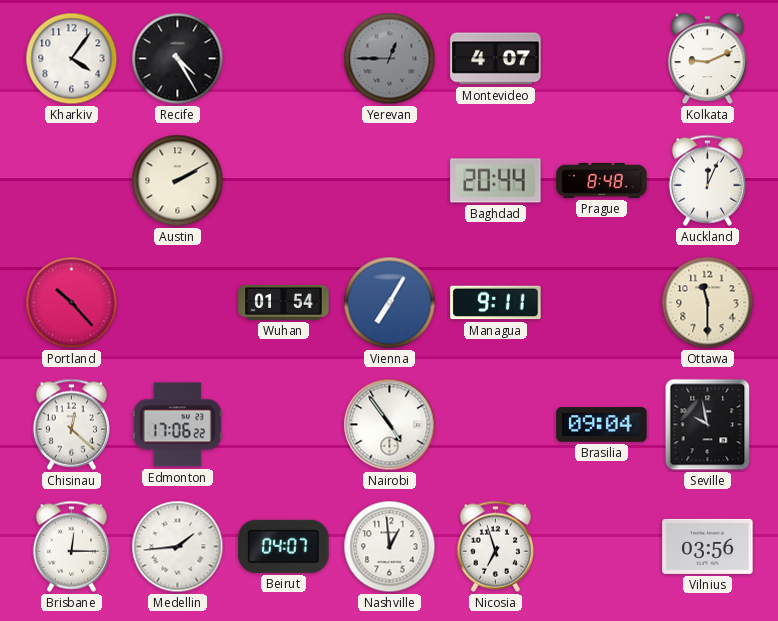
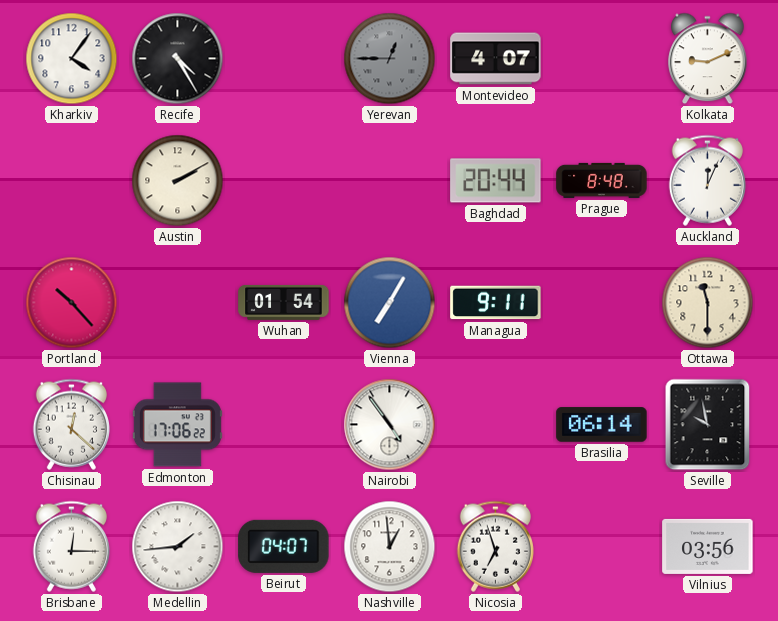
Brasilia: 09:04 -> 06:14 (602, 425)
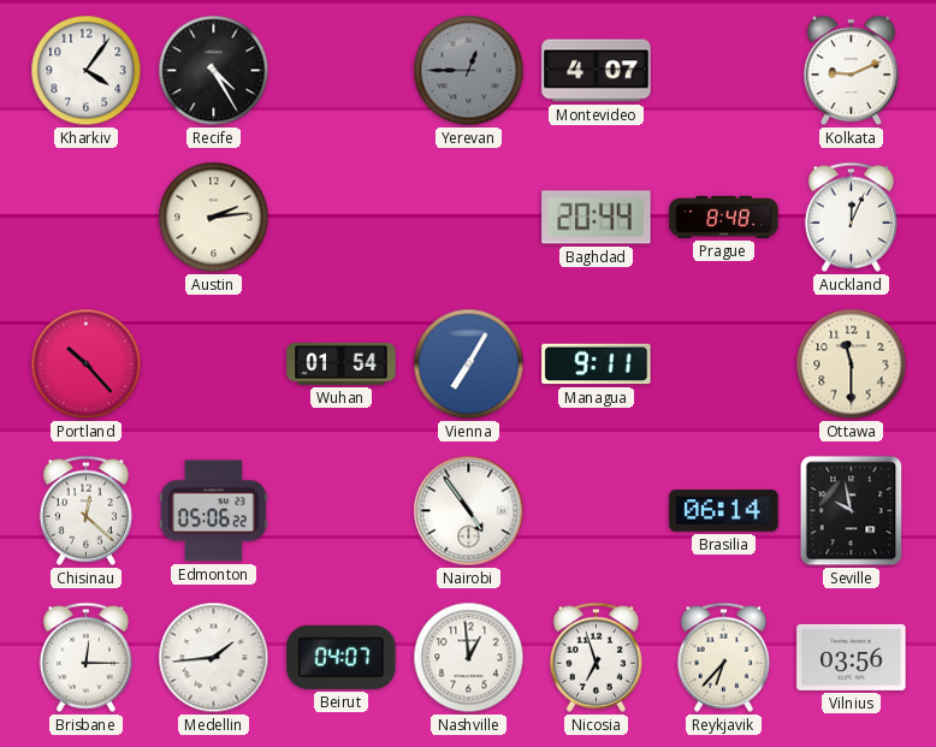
Austin: 2:10 -> 2:14 (214, 218)
Edmonton: 17:06 -> 05:06 (213, 511)
Reykjavik: none -> 6:37 (723, 657)
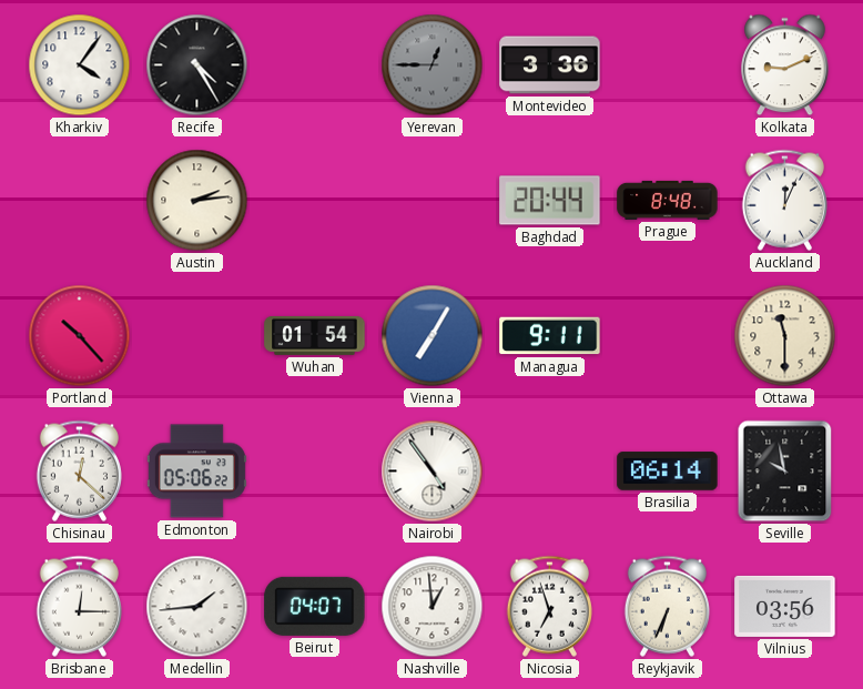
Montevideo: 4:07 -> 3:36 (550, 65)
Reykjavik: 6:37 -> 6:34 (667, 606)
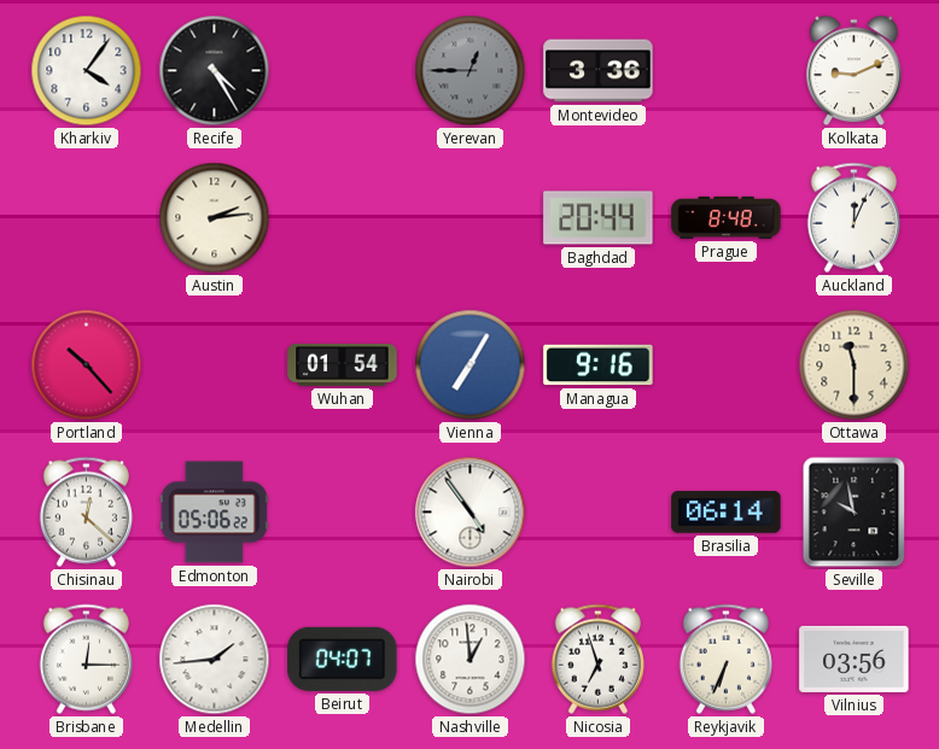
Managua: 9:11 -> 9:16 (599, 365)
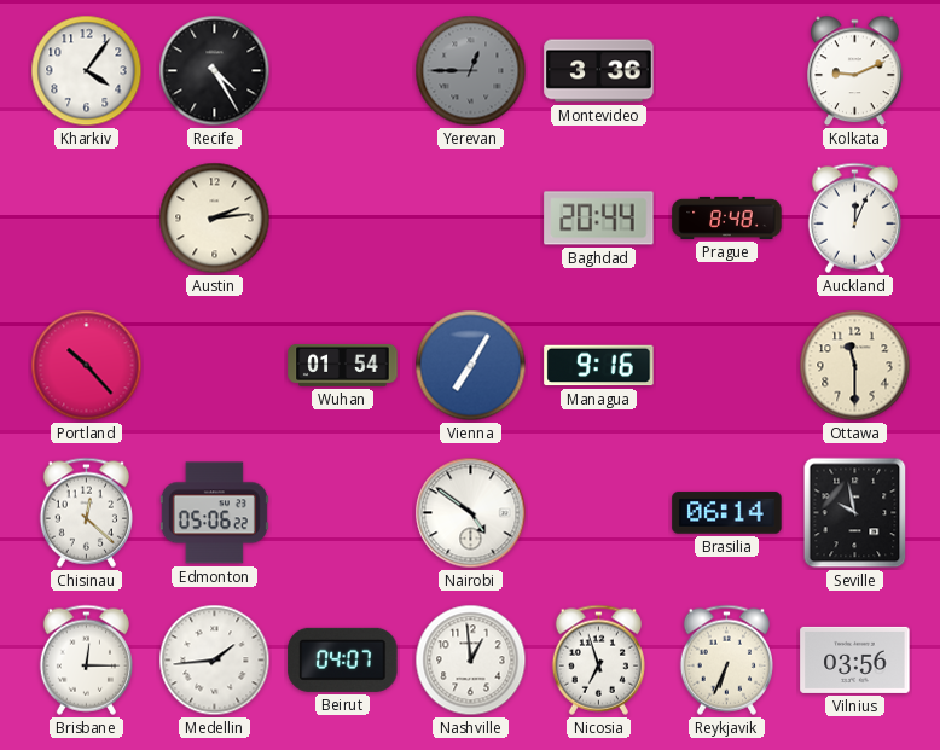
Nairobi: 4:54 -> 4:51 (471, 513)
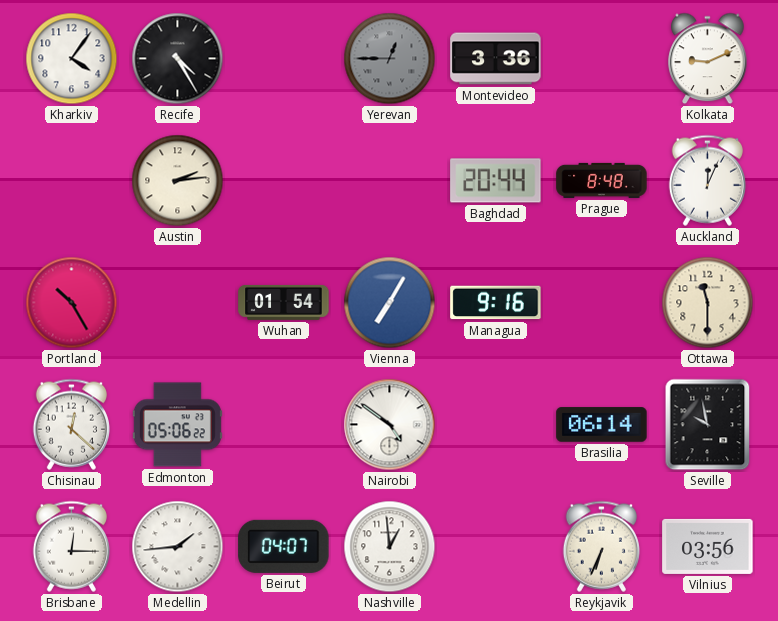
Portland: 10:23 -> 10:25 (72, 303)
Nicosia: 6:57 -> none (598, 659)
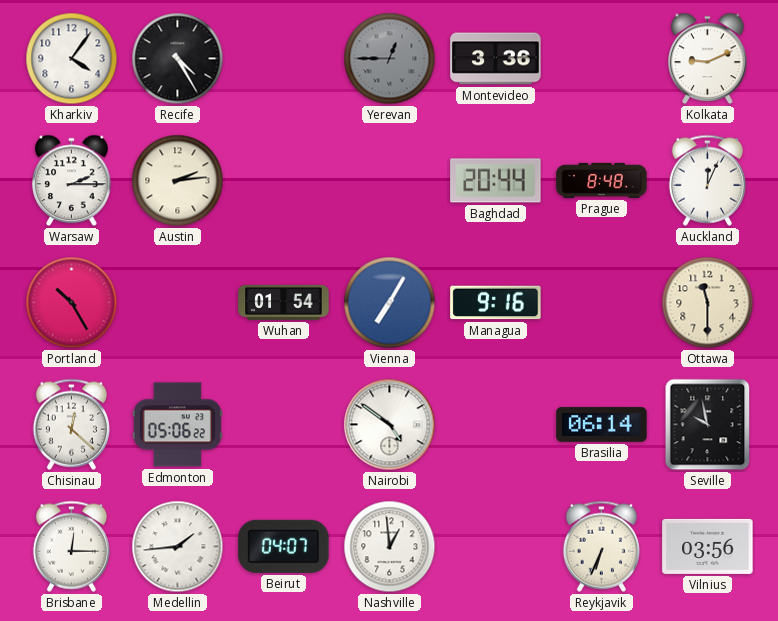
Warsaw: none -> 2:15 (72, 181)
